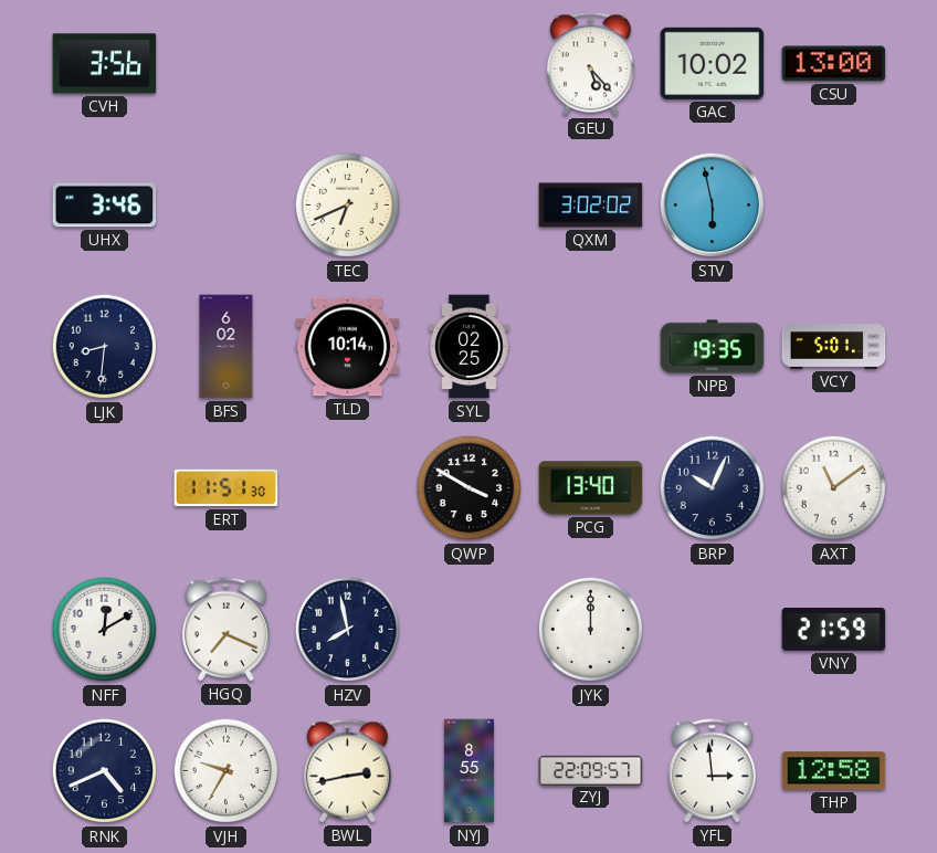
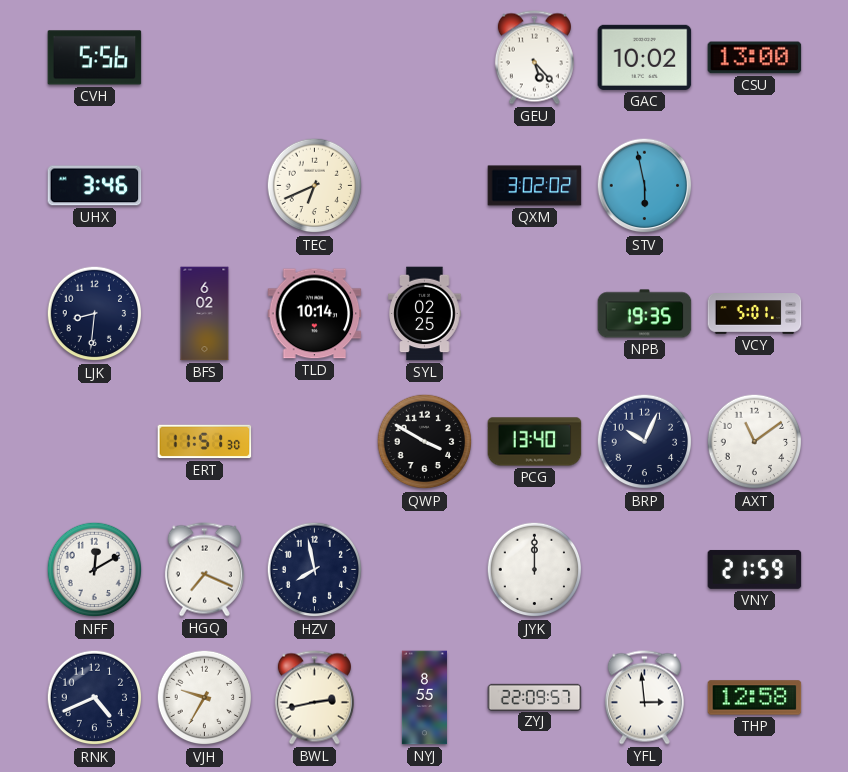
CVH: 3:56 -> 5:56 (95, 58)
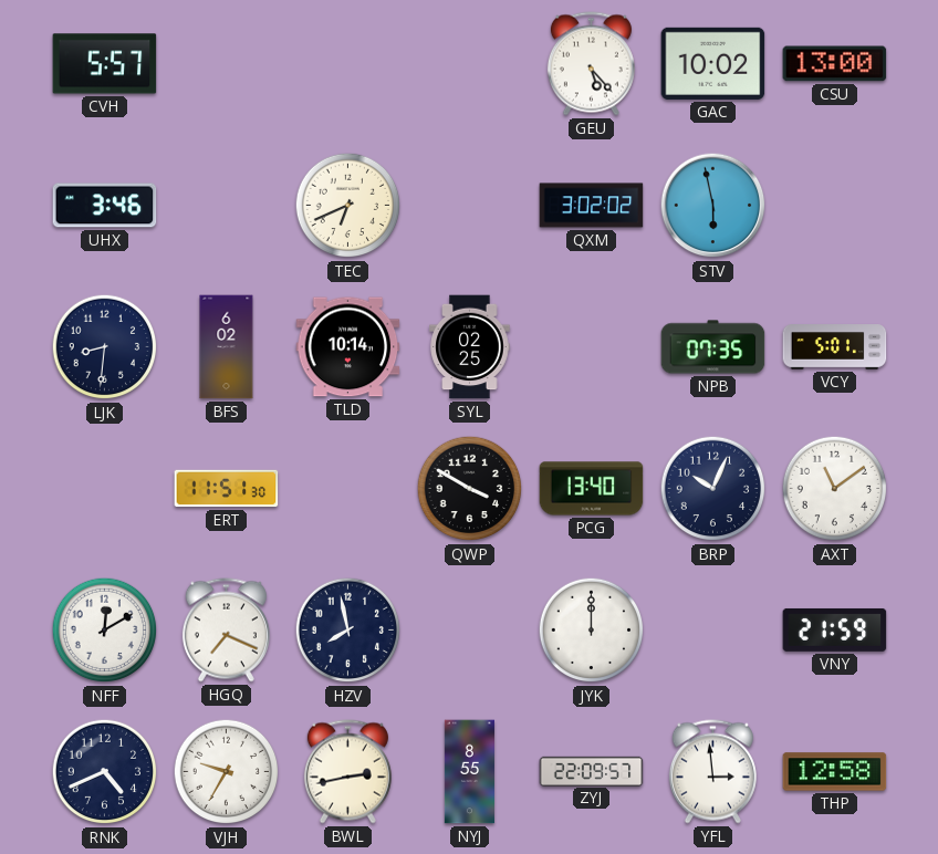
CVH: 5:56 -> 5:57 (105, 64)
NPB: 19:35 -> 07:35 (713, 347)
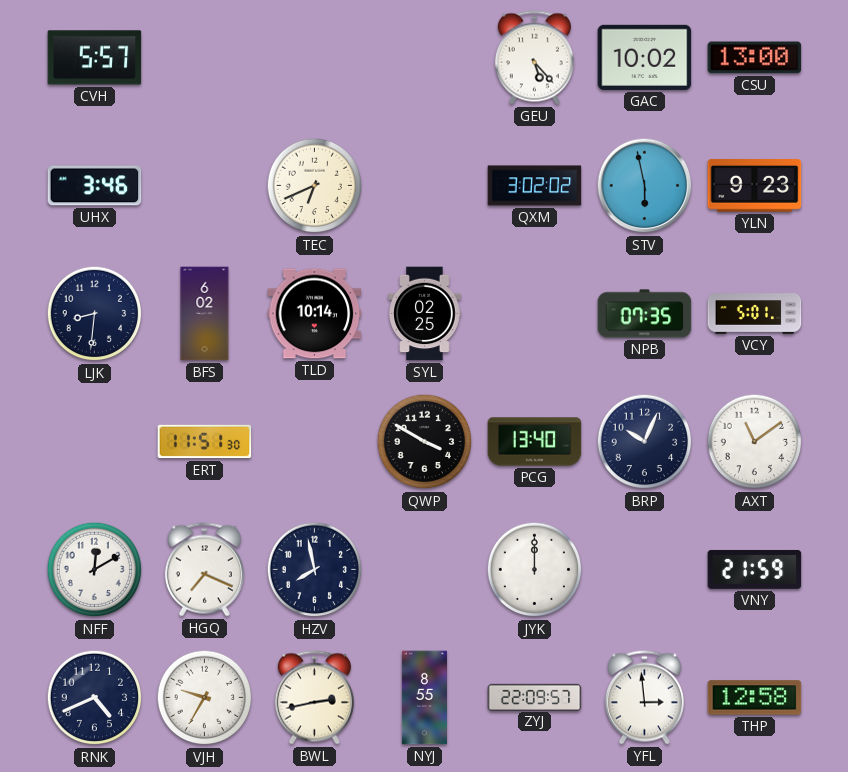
YLN: none -> 9:23 (755, 186)
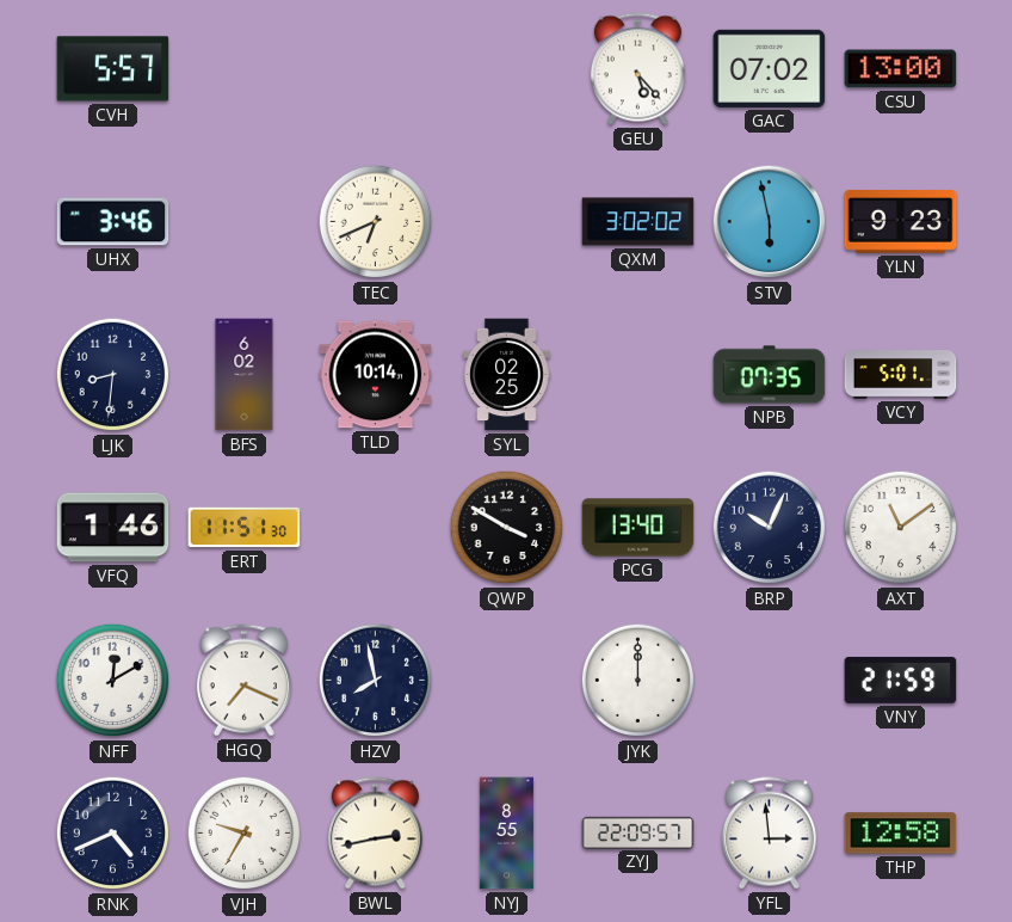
GAC: 10:02 -> 07:02 (770, 68)
VFQ: none -> 1:46 (113, 528)
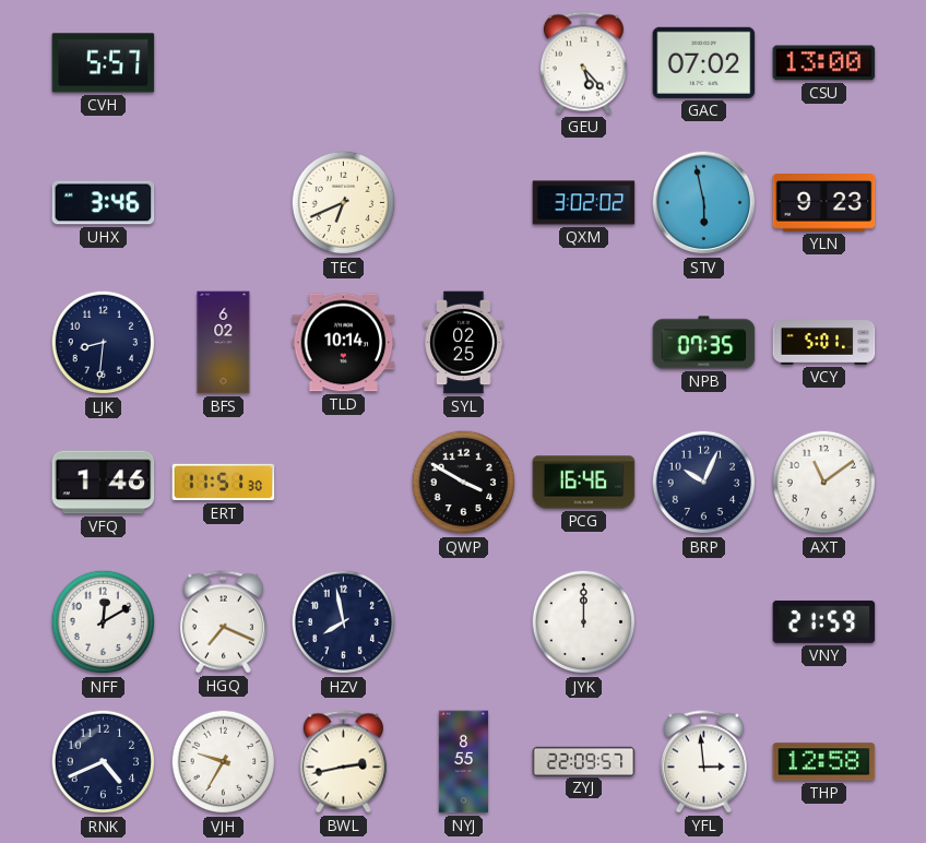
PCG: 13:40 -> 16:46 (584, 483)
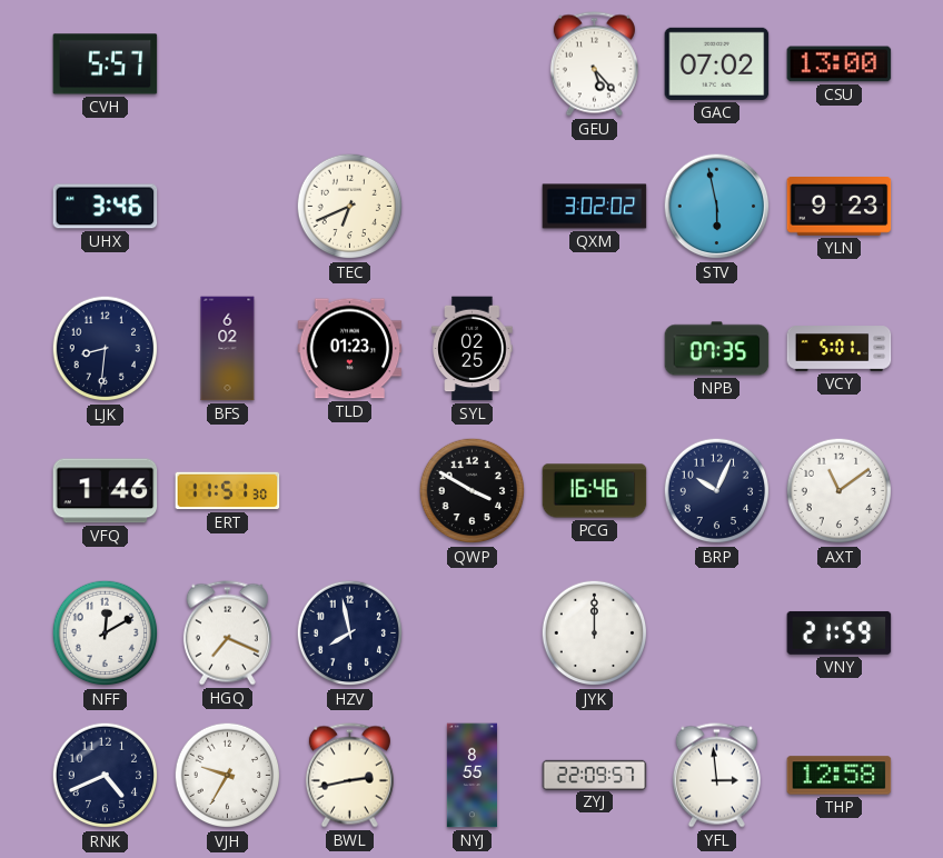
TLD: 10:14 -> 01:23 (350, 349)
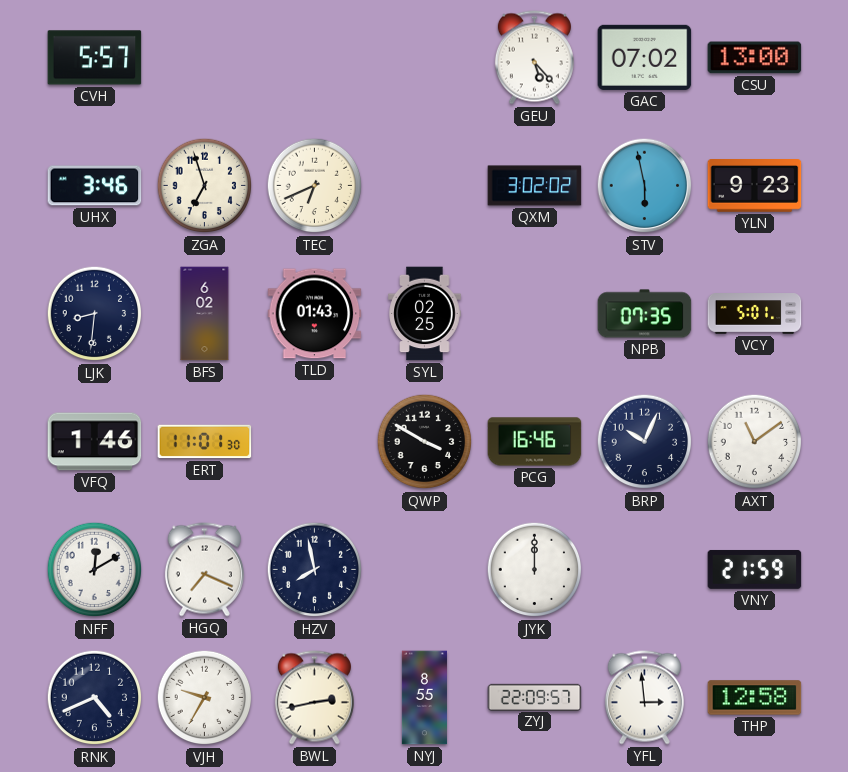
ZGA: none -> 6:57 (205, 186)
TLD: 01:23 -> 01:43 (315, 314)
ERT: 11:51 -> 11:01 (205, 442)
